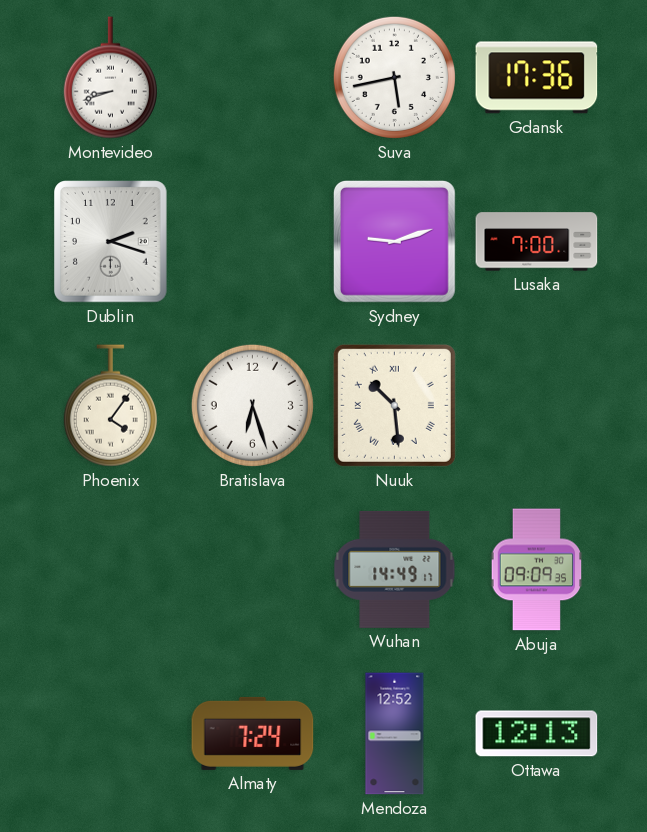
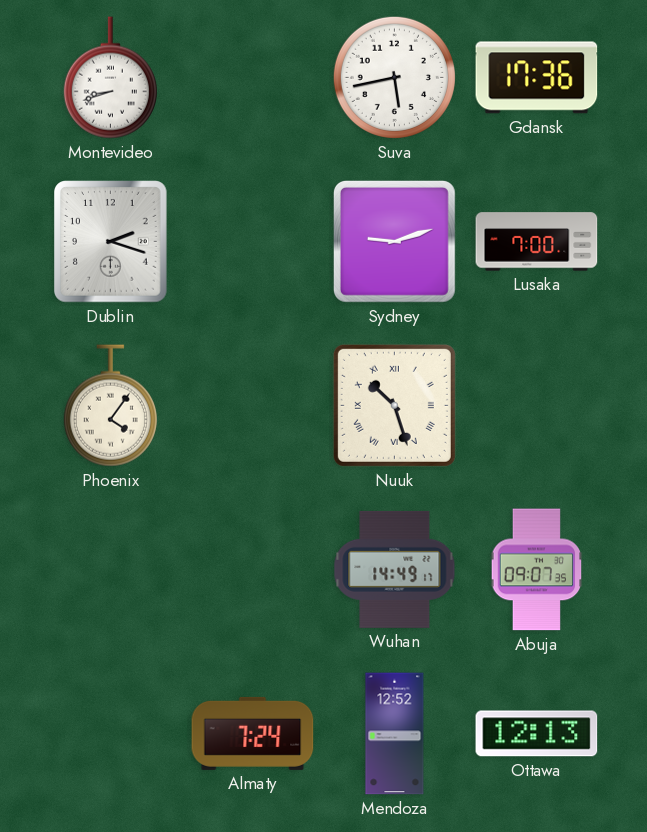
Bratislava: 6:27 -> none (252, 405)
Nuuk: 10:29 -> 10:27 (394, 405)
Abuja: 09:09 -> 09:07 (537, 570)
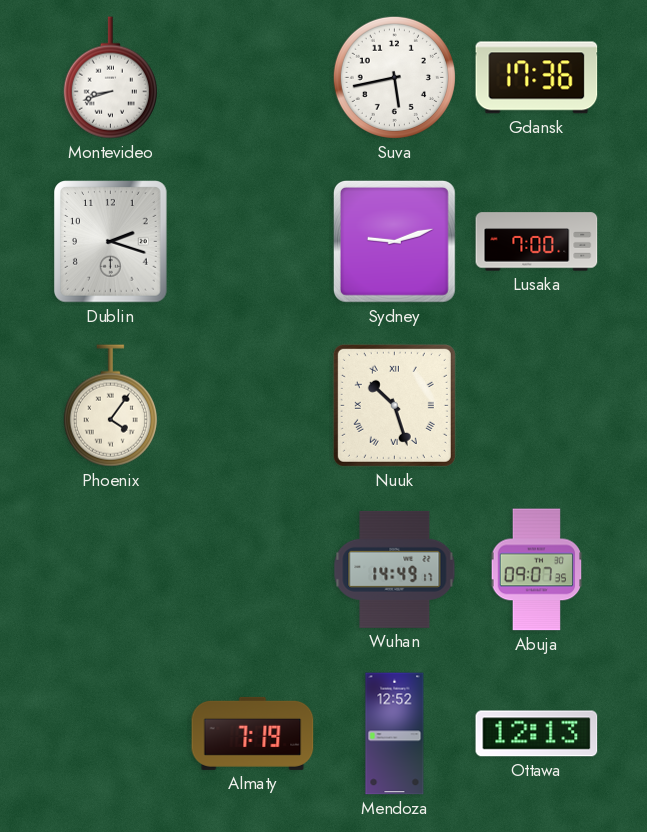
Almaty: 7:24 -> 7:19 (253, 733)
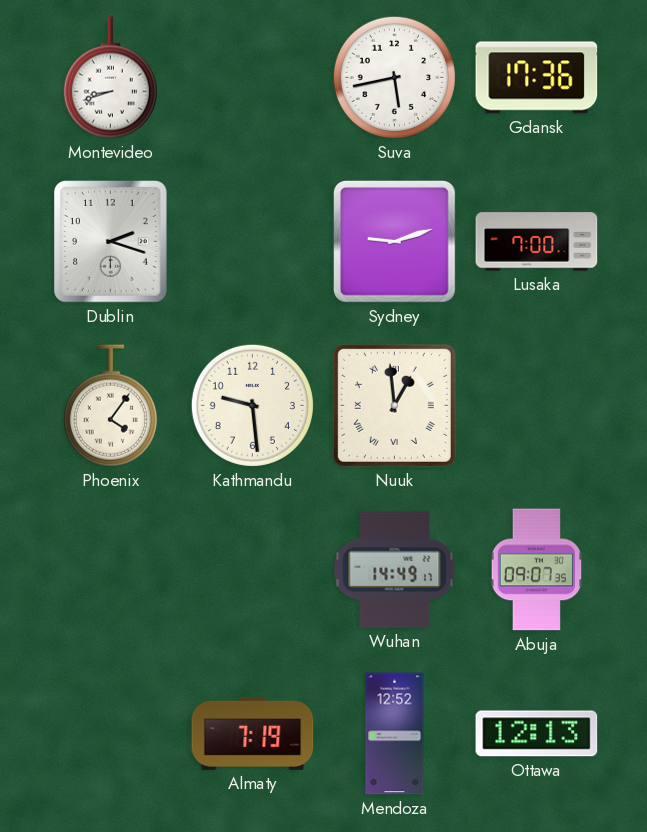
Kathmandu: none -> 9:29 (252, 405)
Nuuk: 10:27 -> 12:59 (394, 405)
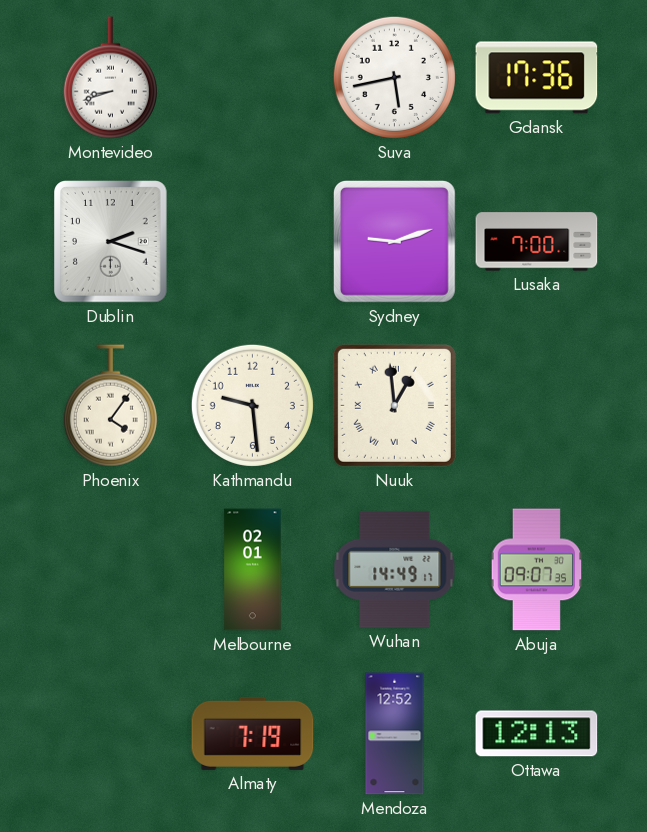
Melbourne: none -> 02:01 (253, 570)
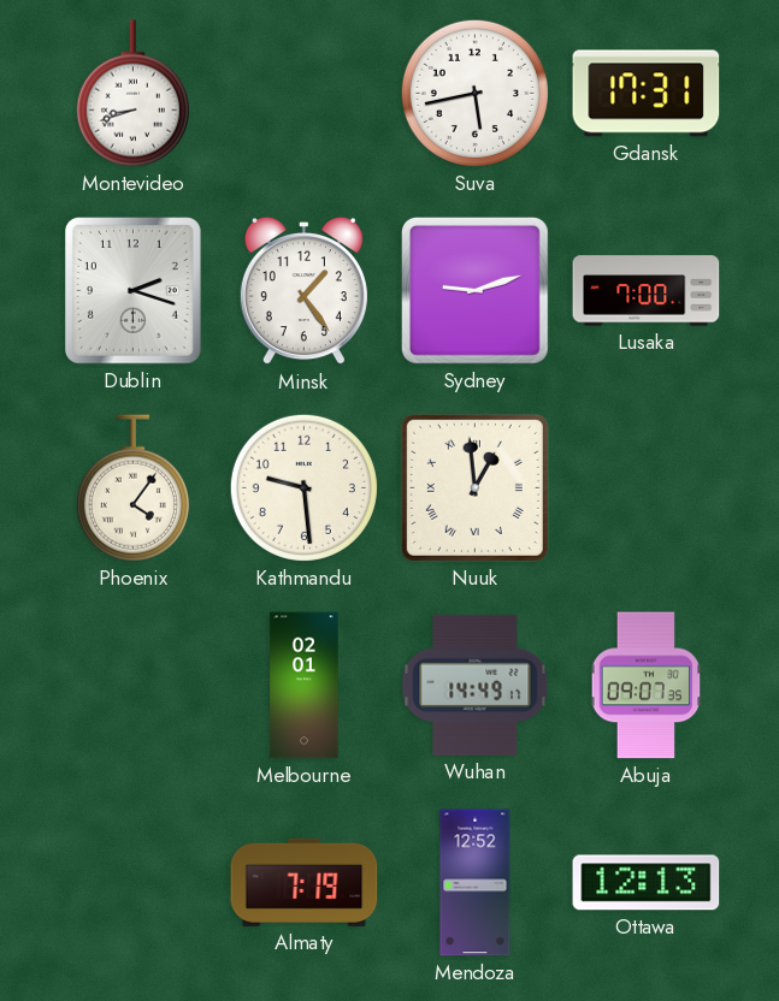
Gdansk: 17:36 -> 17:31 (647, 94)
Minsk: none -> 1:24 (303, 291)
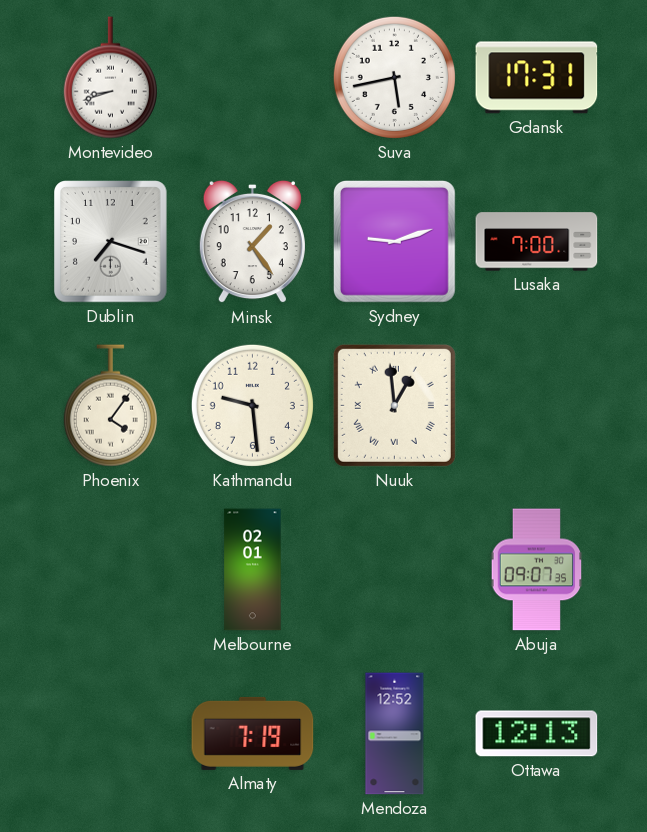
Dublin: 2:18 -> 7:18 (111, 242)
Wuhan: 14:49 -> none (476, 685)
